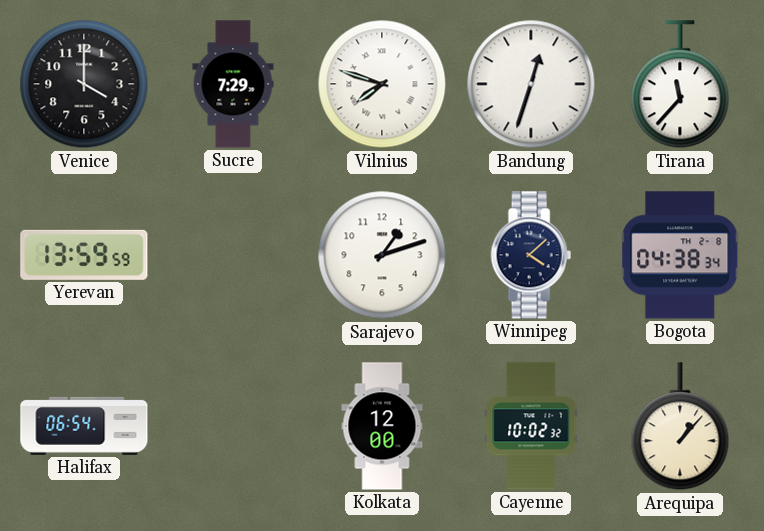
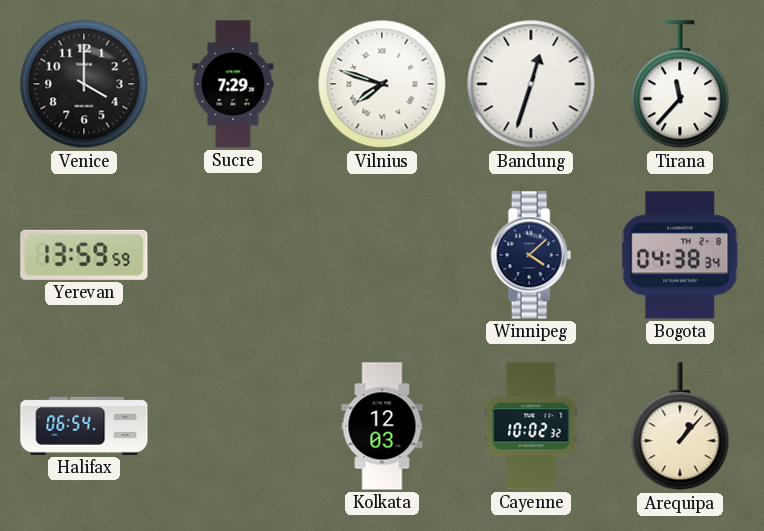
Sarajevo: 1:12 -> none (382, 255)
Kolkata: 12:00 -> 12:03 (382, 426)
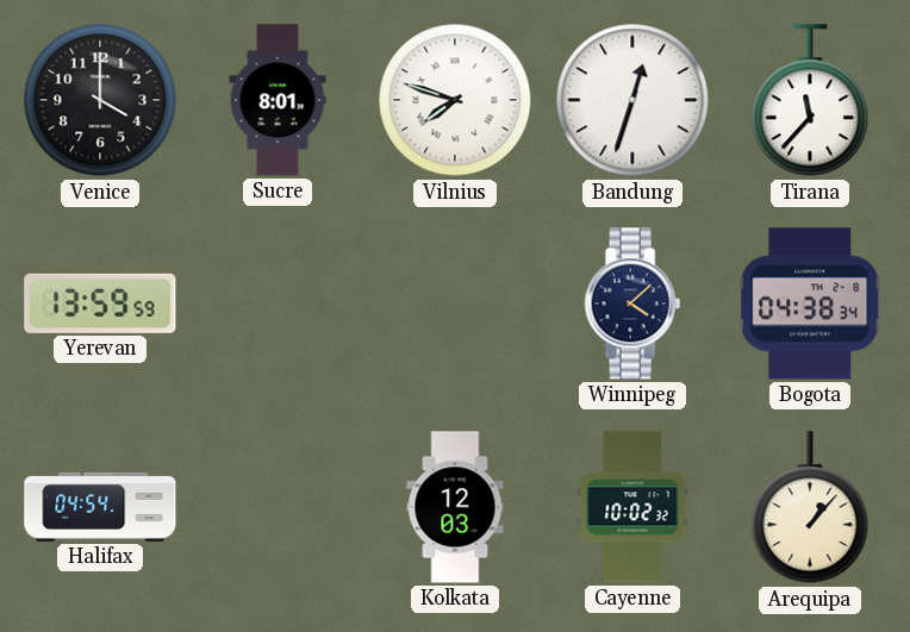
Sucre: 7:29 -> 8:01 (278, 100)
Halifax: 06:54 -> 04:54 (100, 507)
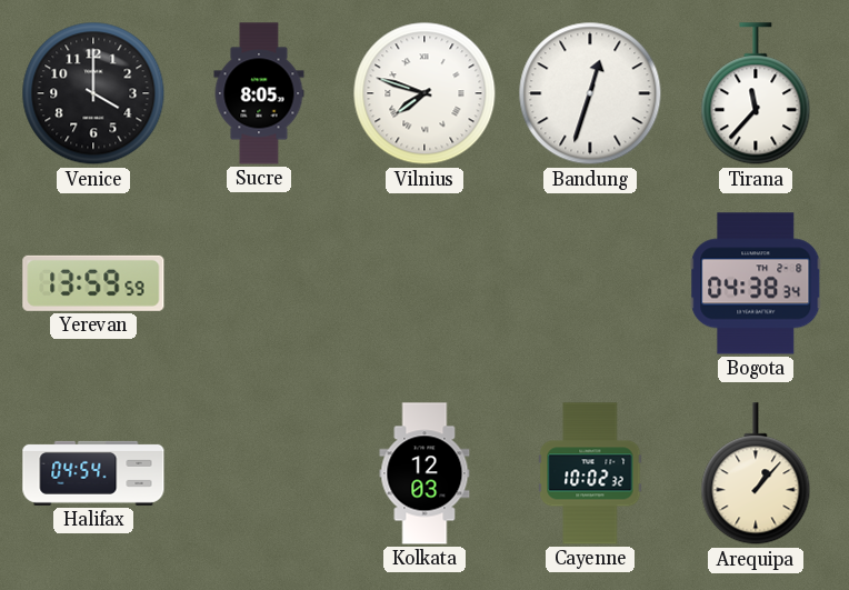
Sucre: 8:01 -> 8:05 (259, 93)
Winnipeg: 4:08 -> none (632, 304)
